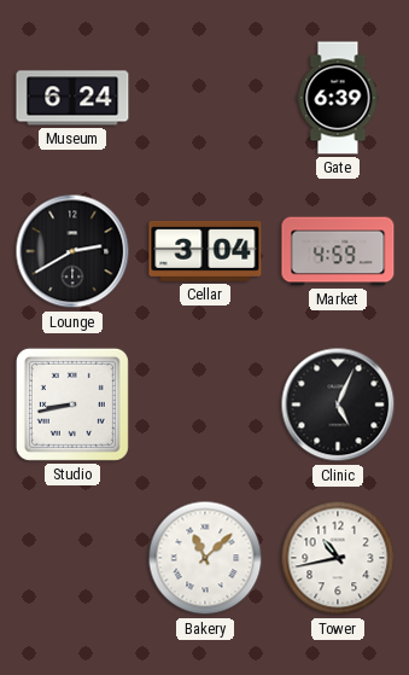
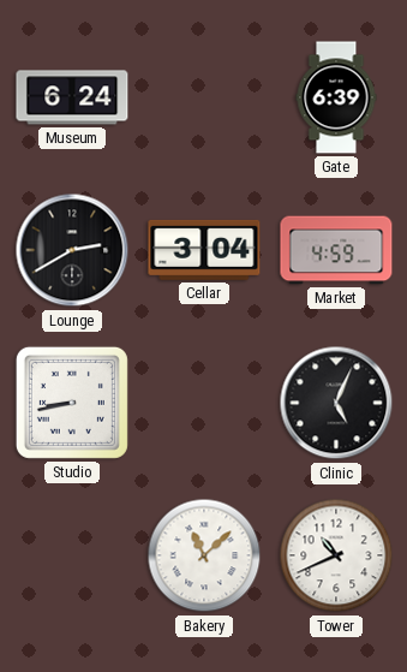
Tower: 10:43 -> 10:41 (336, 555)
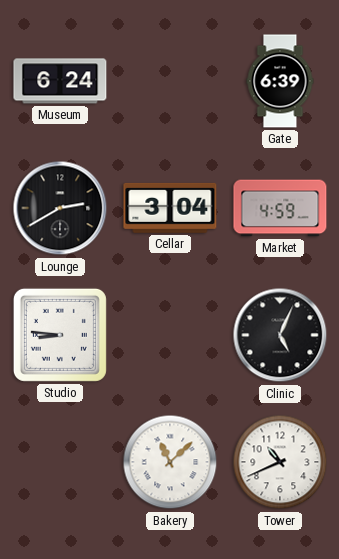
Studio: 8:43 -> 8:46 (60, 335)
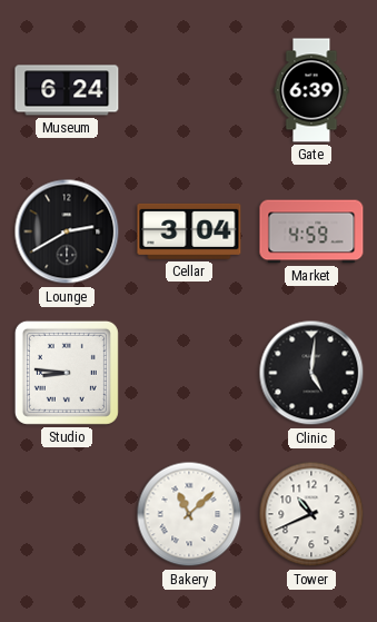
Clinic: 5:04 -> 5:01 (311, 373)
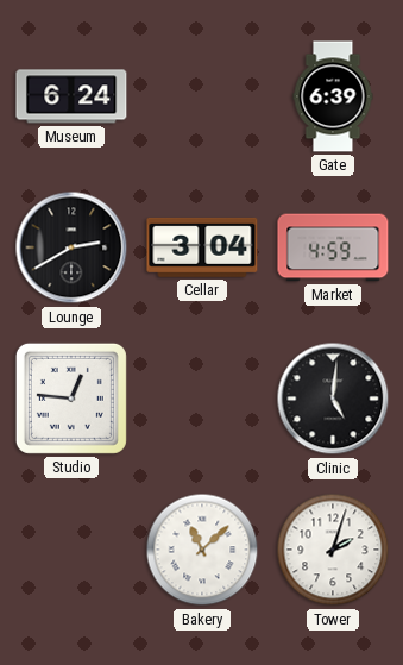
Studio: 8:46 -> 12:46 (71, 399)
Tower: 10:41 -> 2:03 (333, 550)
